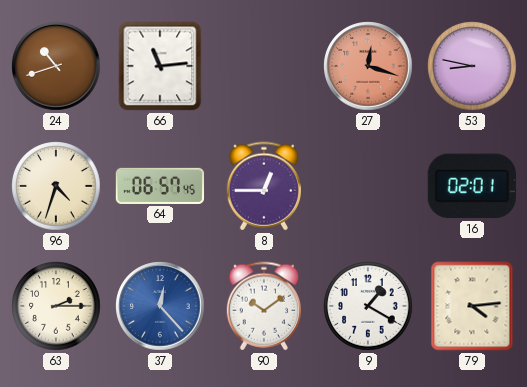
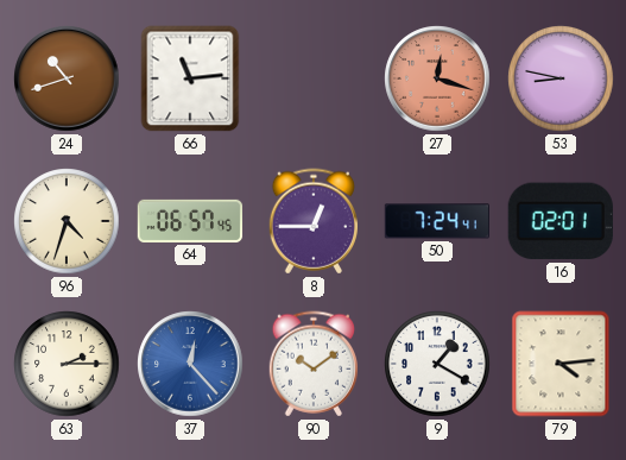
50: none -> 7:24 (436, 221)
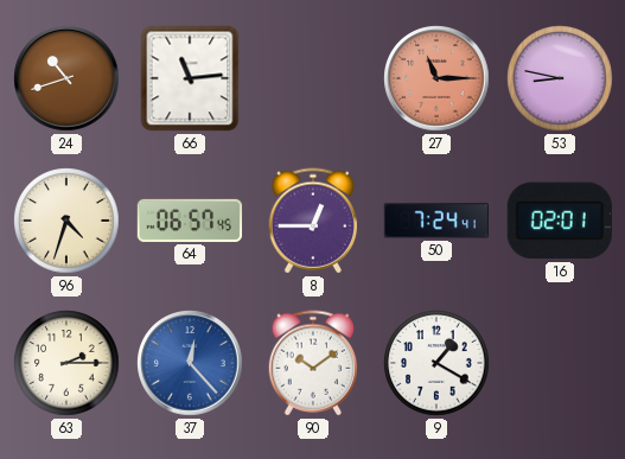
27: 12:18 -> 11:15 (436, 78)
79: 4:14 -> none (561, 364)
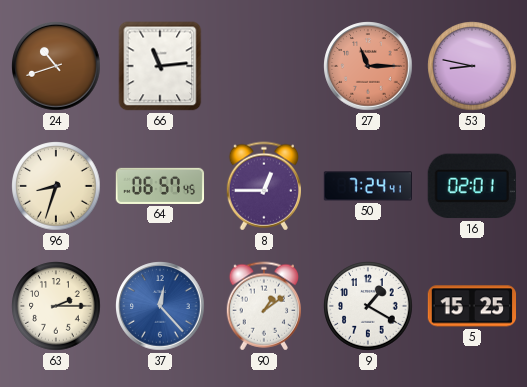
96: 4:33 -> 8:33 (56, 186)
90: 10:09 -> 1:09 (263, 306)
5: none -> 15:25 (471, 306)
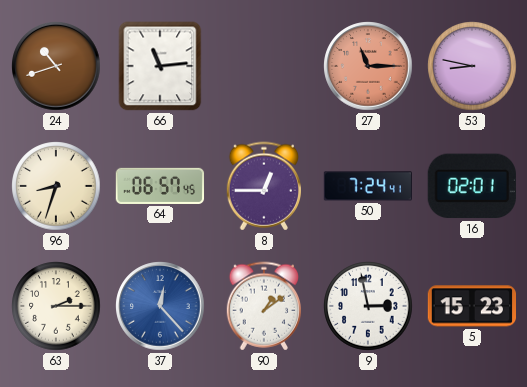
9: 1:20 -> 2:58 (368, 306)
5: 15:25 -> 15:23 (471, 306)
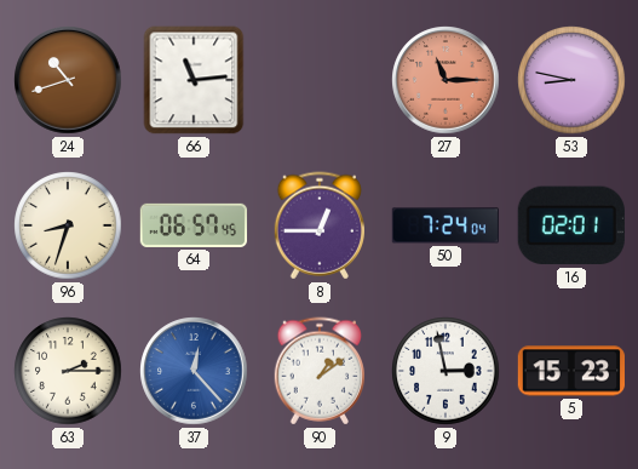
50: 7:24:41 -> 7:24:04 (444, 225)
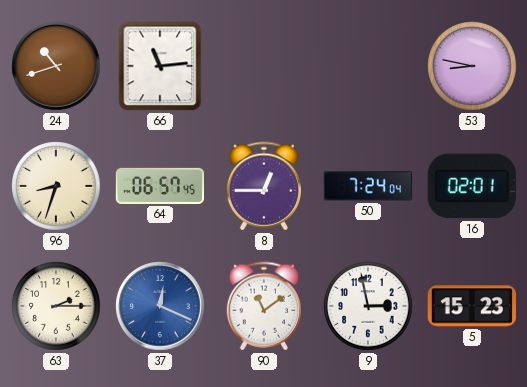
27: 11:15 -> none (446, 80)
37: 12:23 -> 12:19 (160, 306)
90: 1:09 -> 11:09 (263, 306)
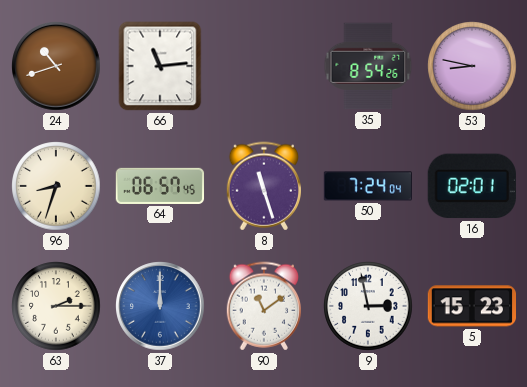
35: none -> 8:54 (368, 66)
8: 12:45 -> 11:27 (263, 186)
37: 12:19 -> 12:00 (160, 306)
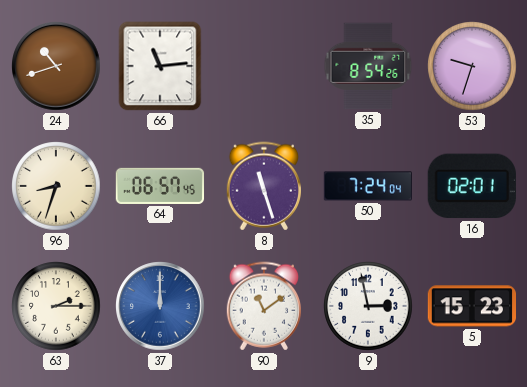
53: 8:47 -> 9:33 (472, 66)
